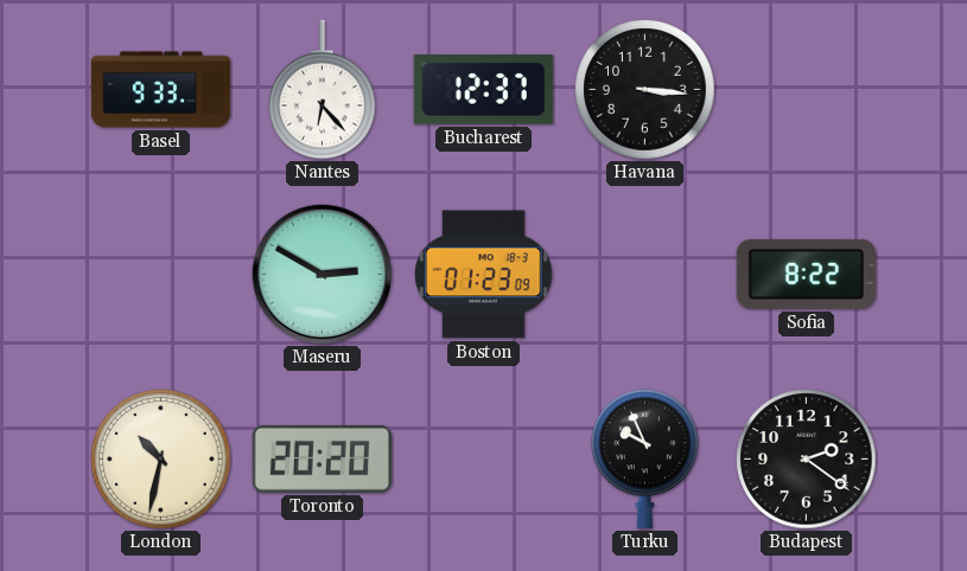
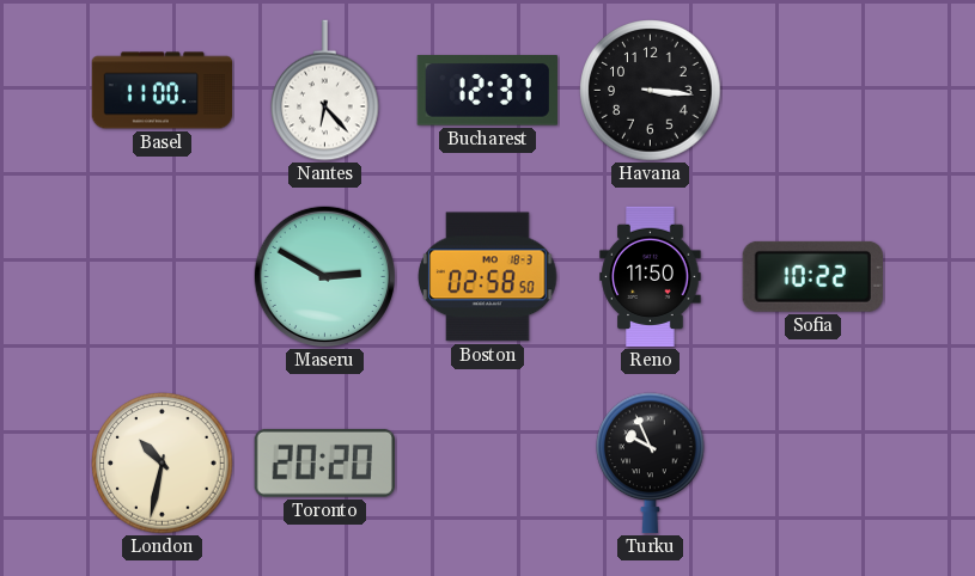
Basel: 9:33 -> 11:00 (163, 91)
Boston: 01:23 -> 02:58 (488, 277)
Reno: none -> 11:50 (651, 277)
Sofia: 8:22 -> 10:22 (812, 276)
Budapest: 2:21 -> none (807, 460)
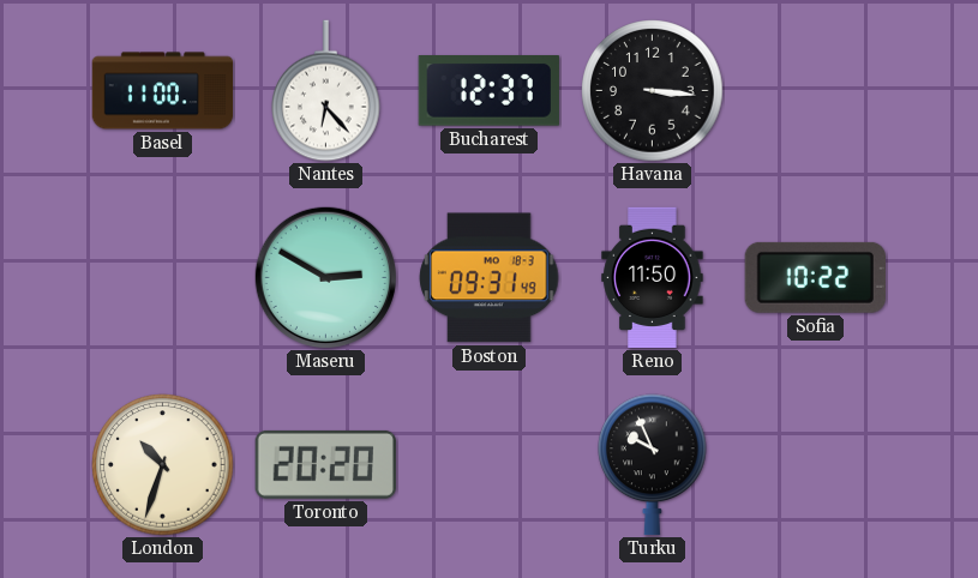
Boston: 02:58 -> 09:31 (490, 278)
London: 10:32 -> 10:33 (163, 465)
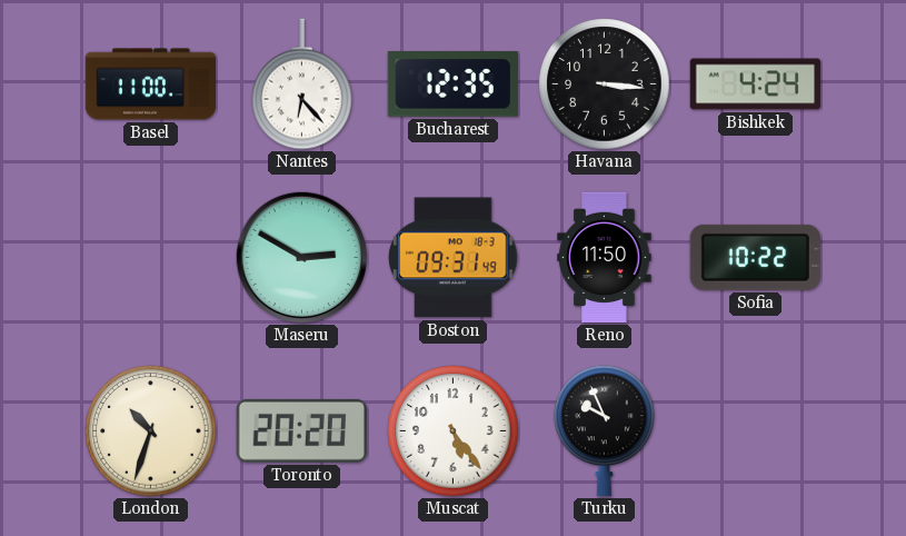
Bucharest: 12:37 -> 12:35 (452, 85)
Bishkek: none -> 4:24 (756, 85)
Muscat: none -> 5:24 (454, 431)
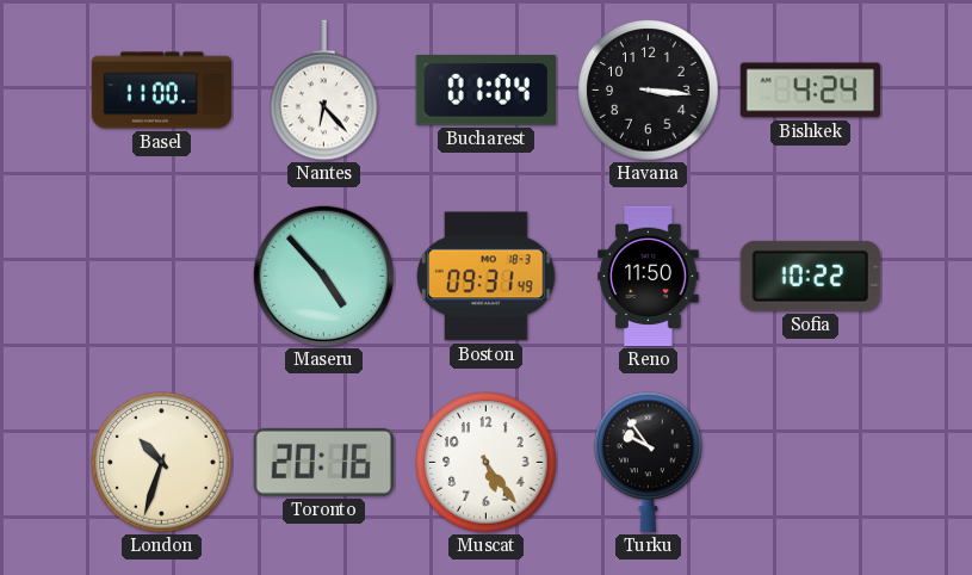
Bucharest: 12:35 -> 01:04 (485, 91)
Maseru: 2:50 -> 4:53 (323, 276)
Toronto: 20:20 -> 20:16 (323, 462)
Turku: 9:56 -> 9:54 (649, 462)
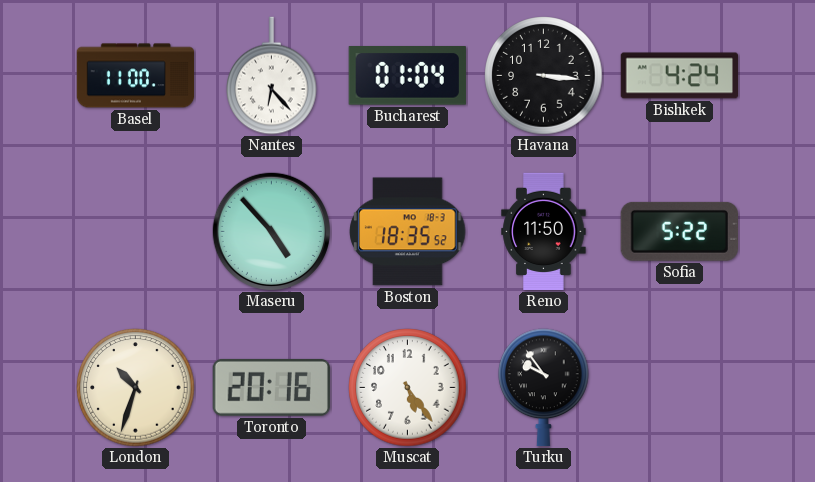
Boston: 09:31 -> 18:35 (408, 232)
Sofia: 10:22 -> 5:22 (679, 231)
